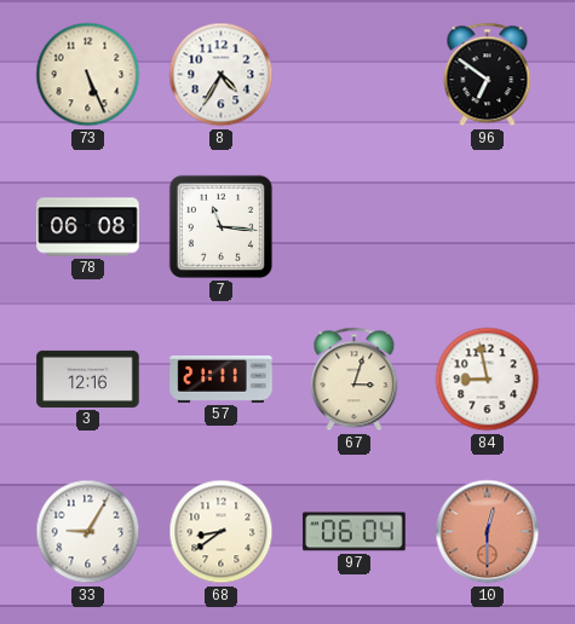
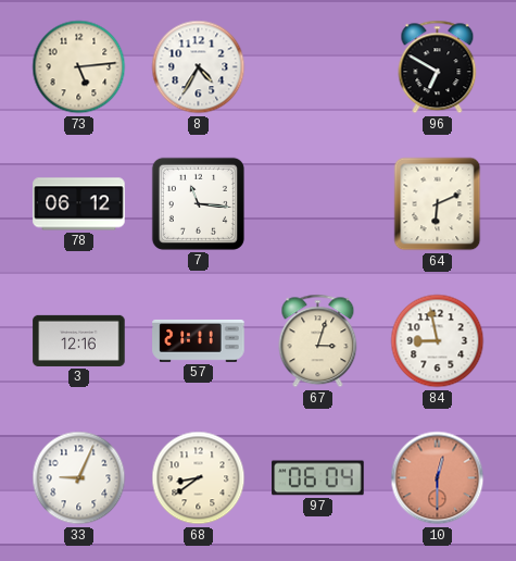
73: 5:26 -> 5:14 (79, 67)
96: 6:51 -> 6:50 (438, 67)
78: 06:08 -> 06:12 (79, 204)
64: none -> 6:11 (438, 204)
33: 9:05 -> 9:04 (79, 478)
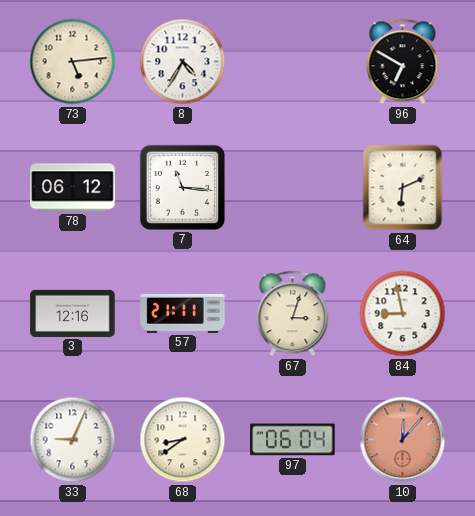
10: 12:30 -> 12:07 (403, 440)
